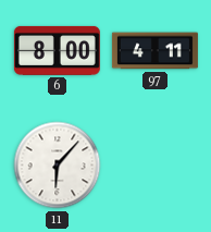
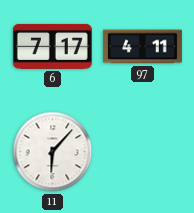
6: 8:00 -> 7:17 (52, 46)
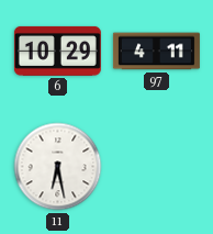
6: 7:17 -> 10:29 (57, 51)
11: 6:07 -> 6:28 (58, 167)
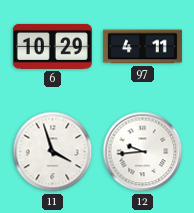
11: 6:28 -> 3:57 (53, 152)
12: none -> 9:44 (143, 152)
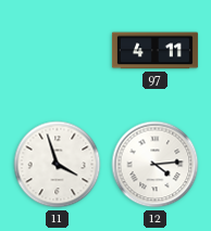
6: 10:29 -> none (52, 46)
12: 9:44 -> 4:14 (156, 165)
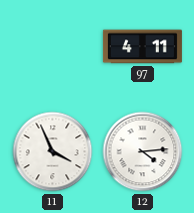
11: 3:57 -> 3:56 (53, 152)
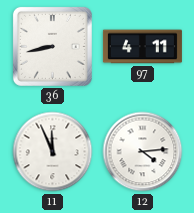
36: none -> 8:43 (52, 46)
11: 3:56 -> 11:56 (53, 152)
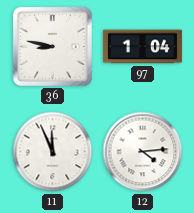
36: 8:43 -> 8:47 (52, 46)
97: 4:11 -> 1:04 (142, 47)
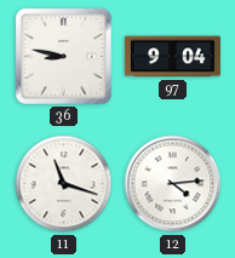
97: 1:04 -> 9:04 (172, 57)
11: 11:56 -> 11:18 (64, 184)
